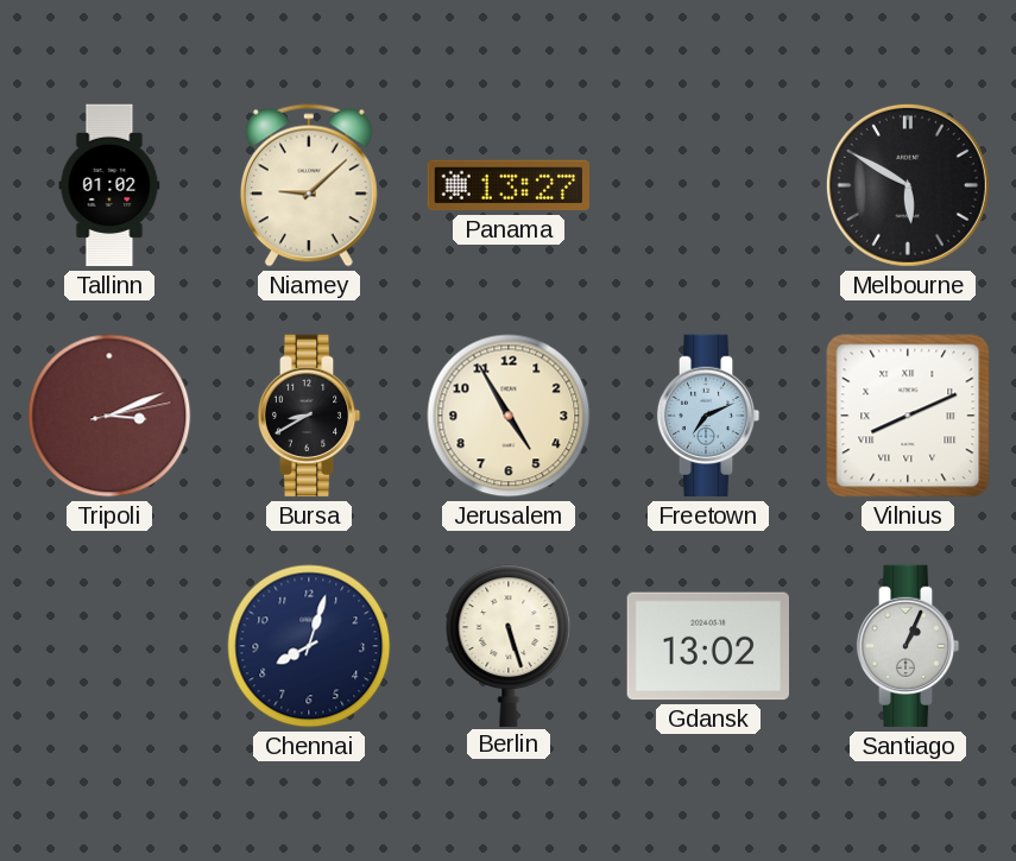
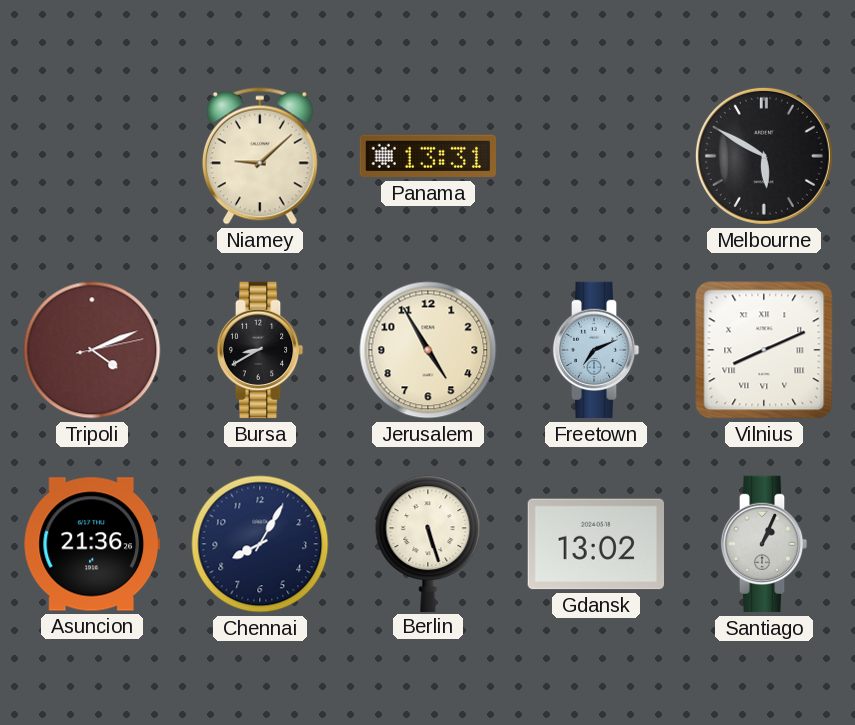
Tallinn: 01:02 -> none (109, 185)
Panama: 13:27 -> 13:31 (428, 156)
Tripoli: 3:11 -> 4:11 (92, 350)
Asuncion: none -> 21:36 (91, 544)
Chennai: 8:03 -> 8:05 (260, 544)
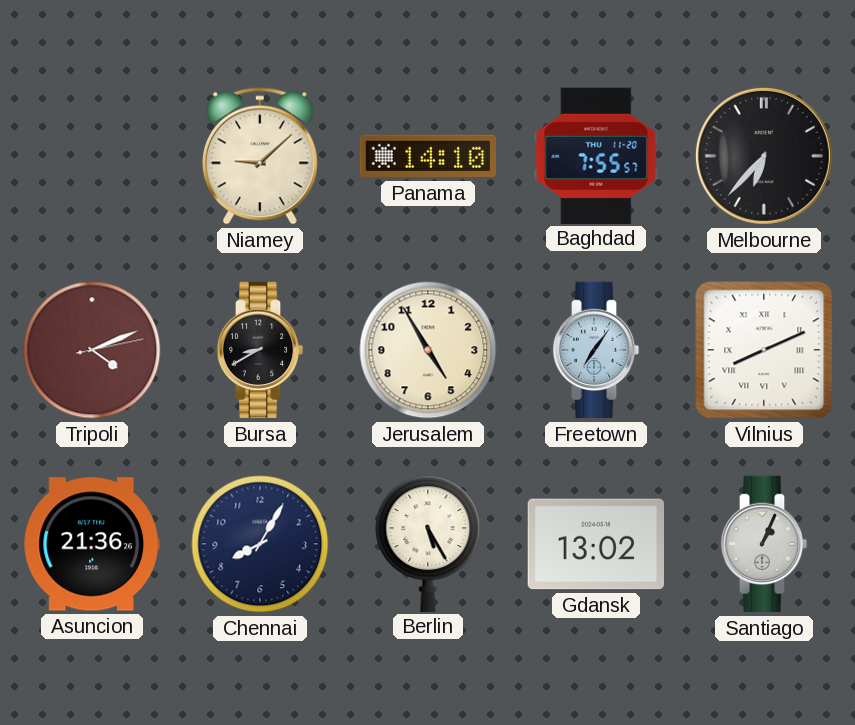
Panama: 13:31 -> 14:10 (428, 156)
Baghdad: none -> 7:55 (596, 155)
Melbourne: 5:50 -> 6:37 (764, 156)
Freetown: 7:11 -> 7:06 (596, 350)
Berlin: 5:27 -> 5:25 (428, 543)
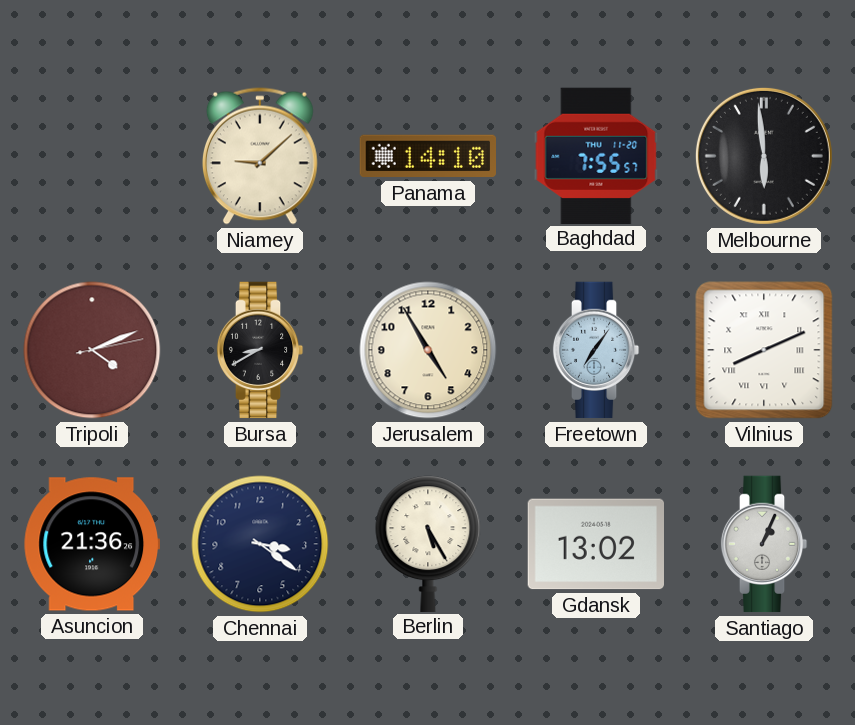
Melbourne: 6:37 -> 5:59 (764, 156)
Chennai: 8:05 -> 3:21 (260, 544)
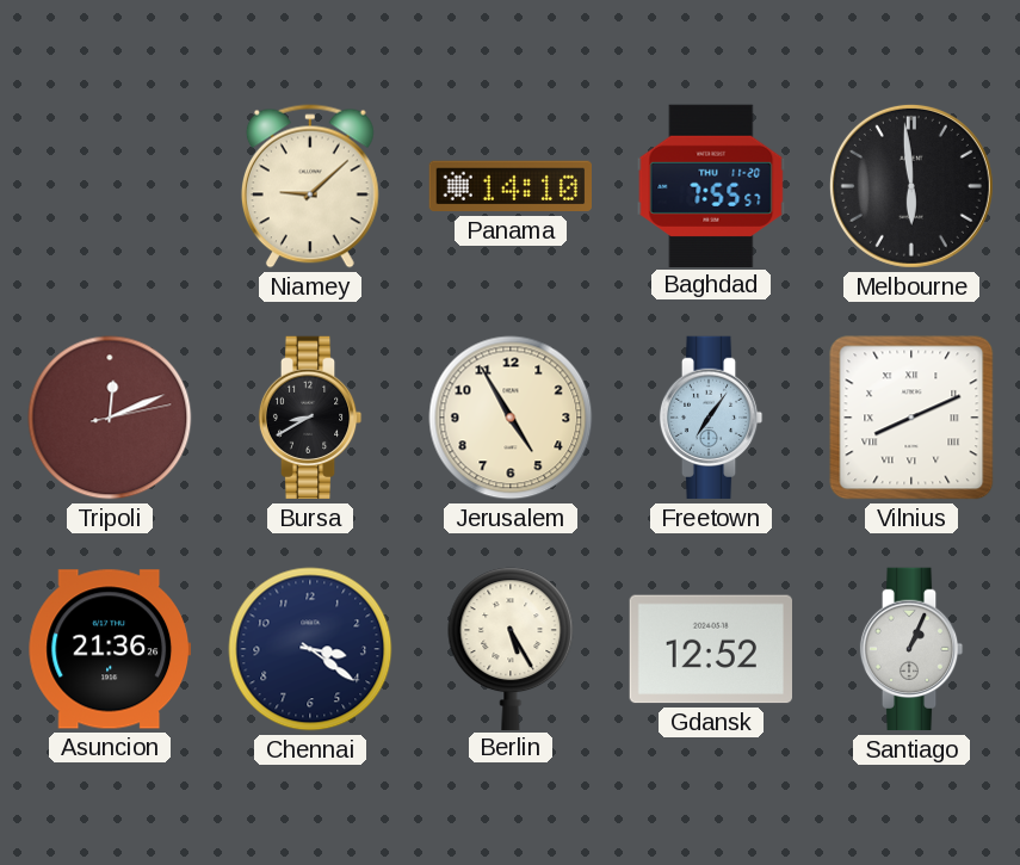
Tripoli: 4:11 -> 12:11 (110, 418)
Gdansk: 13:02 -> 12:52 (710, 649)
